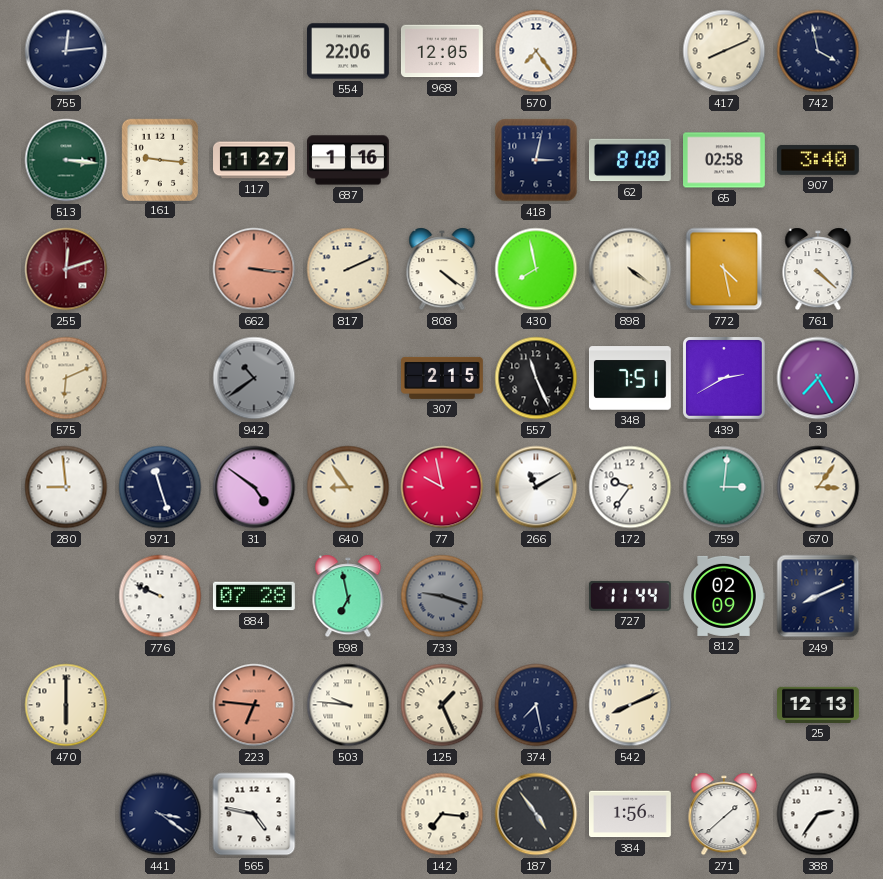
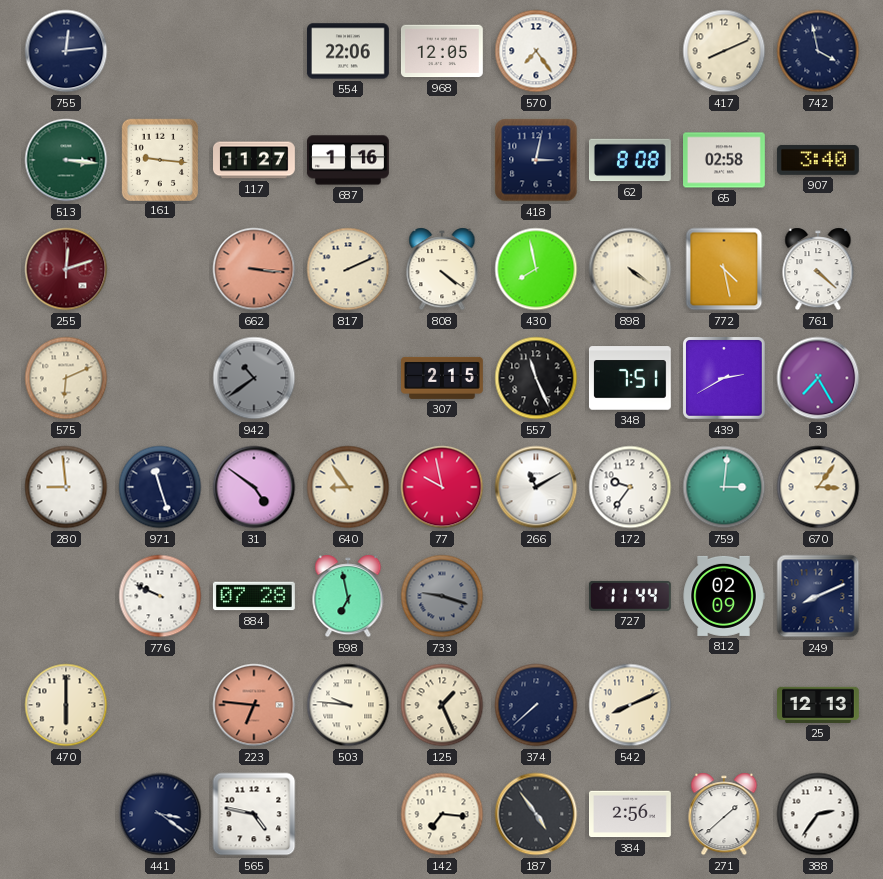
374: 7:28 -> 7:38 (536, 705)
384: 1:56 -> 2:56 (631, 814)
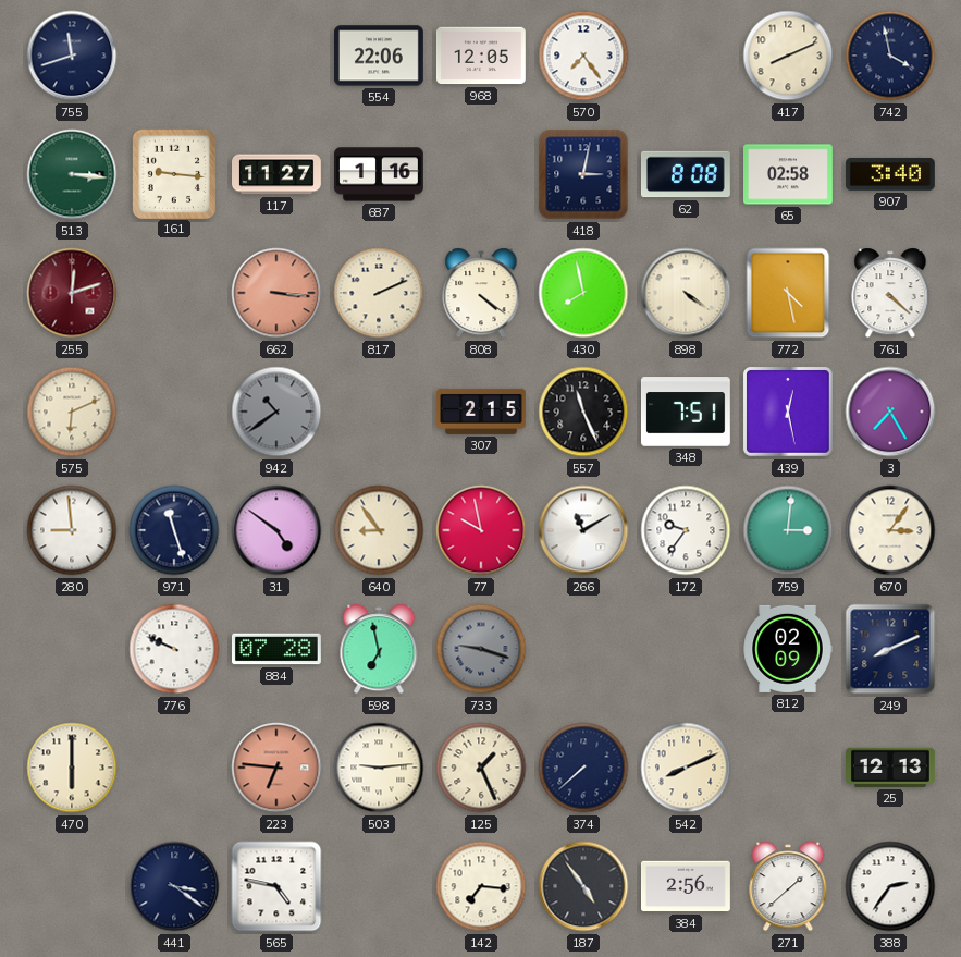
755: 12:14 -> 11:42 (72, 56)
439: 2:40 -> 12:28 (789, 413)
727: 11:44 -> none (630, 596)
503: 9:46 -> 9:14 (379, 768)
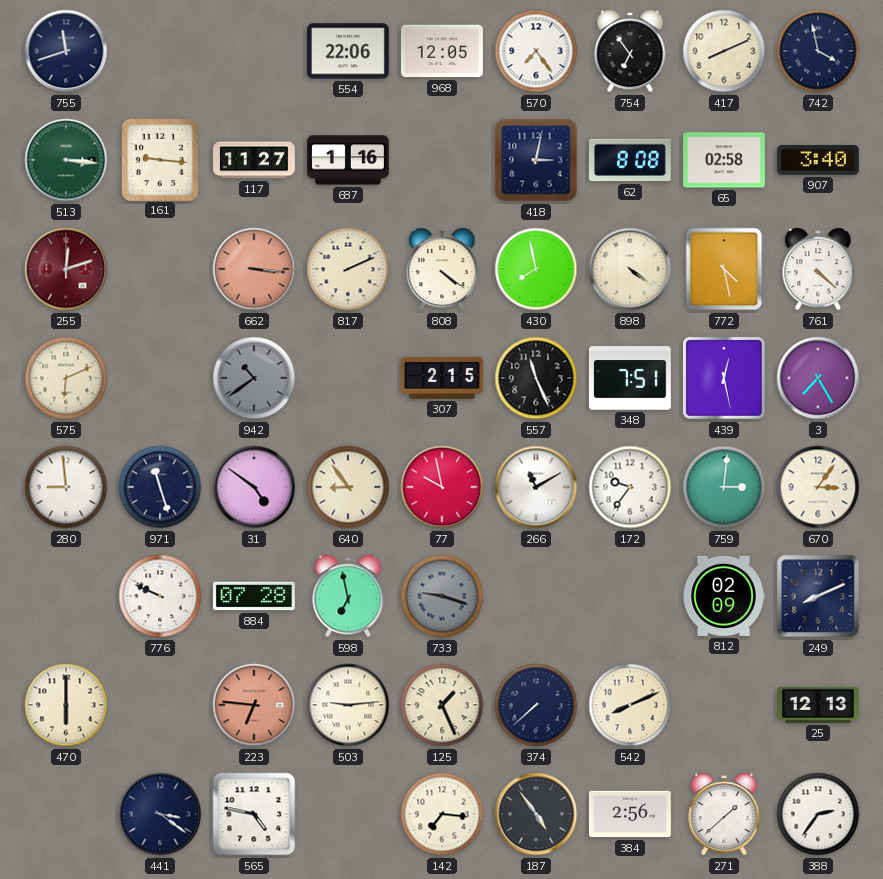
754: none -> 6:54 (630, 51)
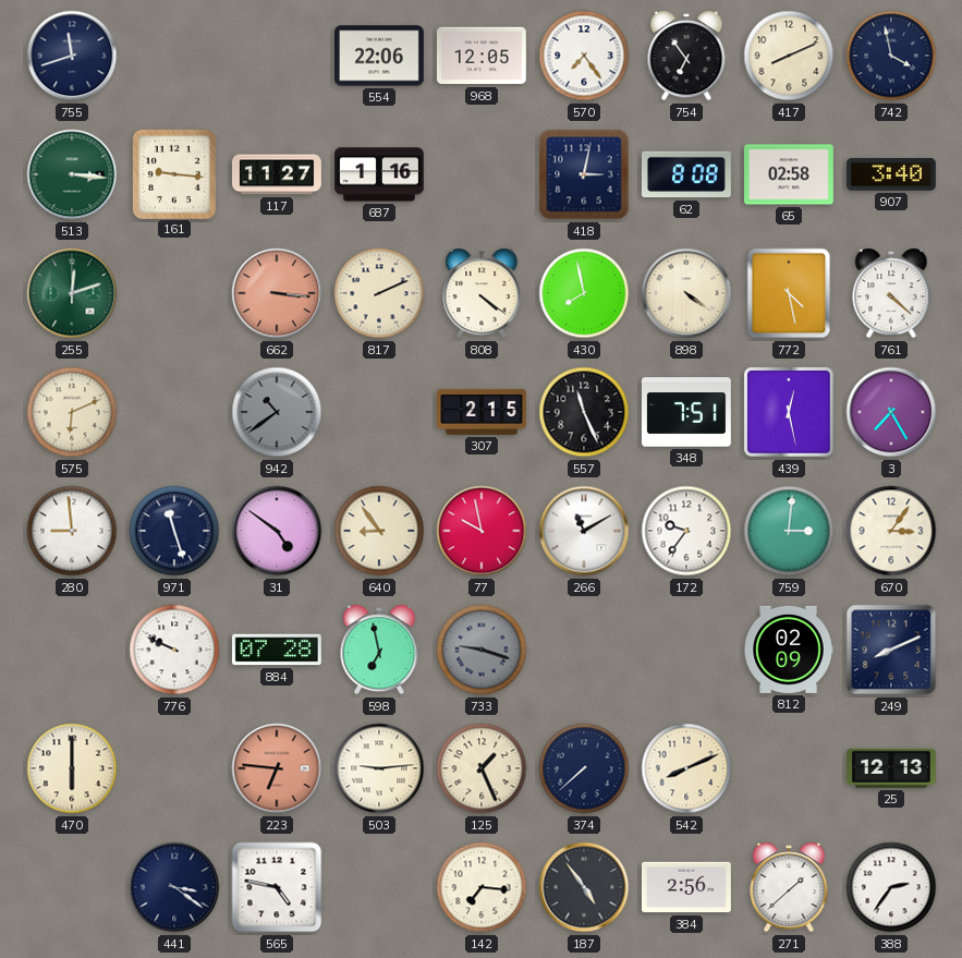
255 dial: burgundy -> green (72, 293)
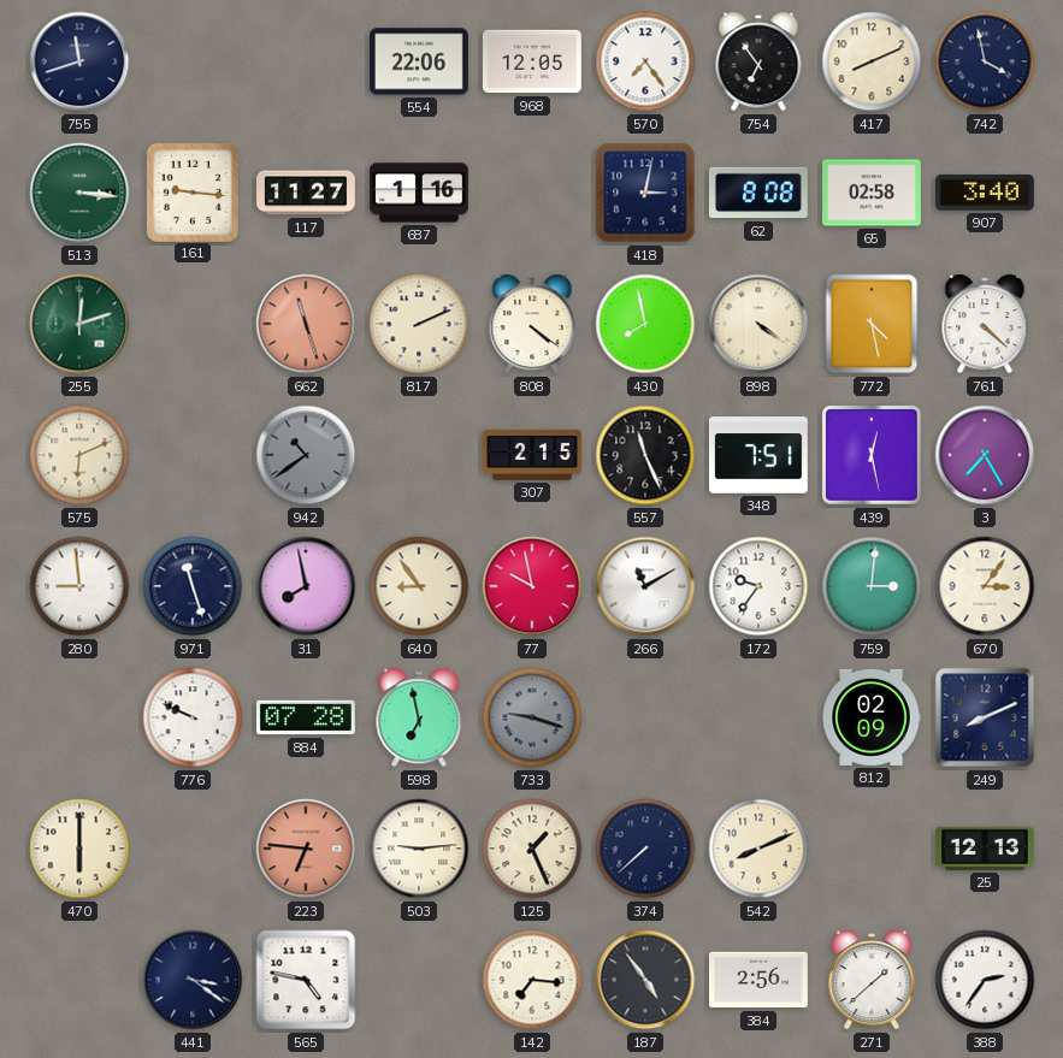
662: 3:16 -> 11:27 (306, 324)
31: 4:51 -> 7:58 (306, 586)
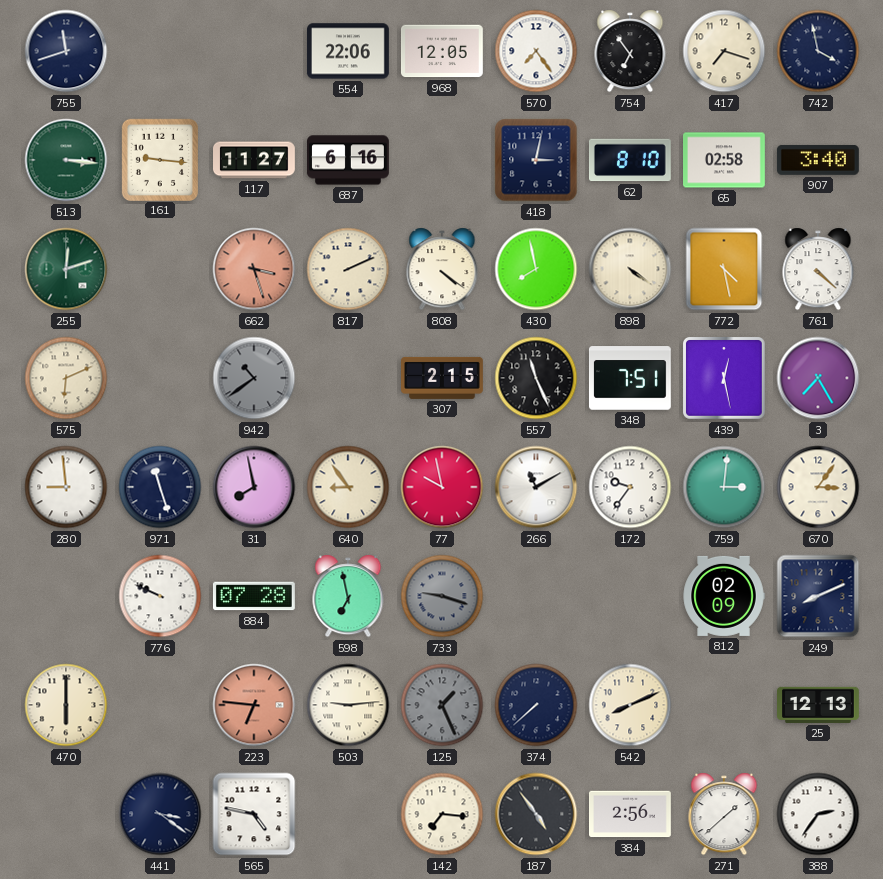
417: 8:11 -> 7:18 (724, 51)
687: 1:16 -> 6:16 (349, 160)
62: 8:08 -> 8:10 (630, 160)
662: 11:27 -> 3:27 (254, 269)
125 dial: cream -> grey (442, 705)
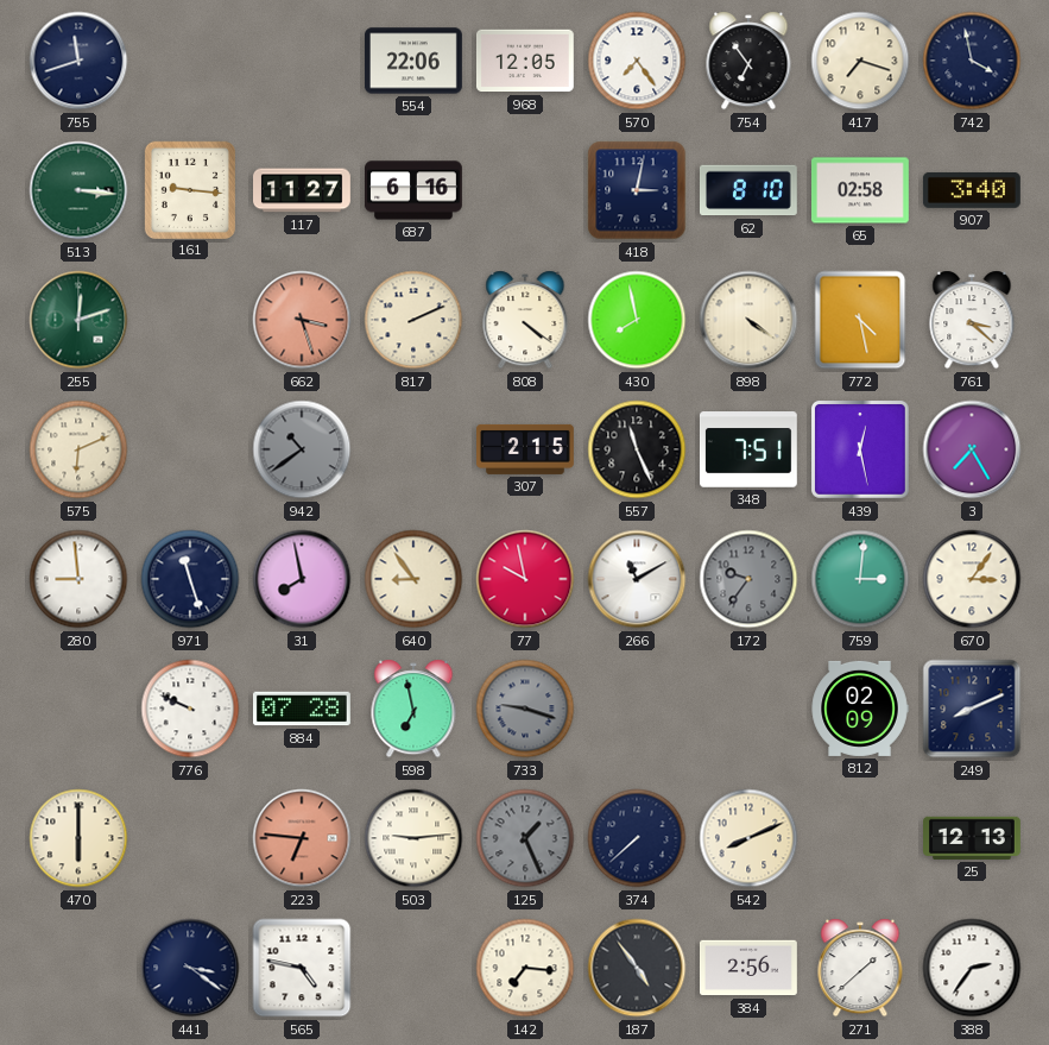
761: 4:22 -> 3:22 (972, 320)
172 dial: white -> grey (748, 579)
